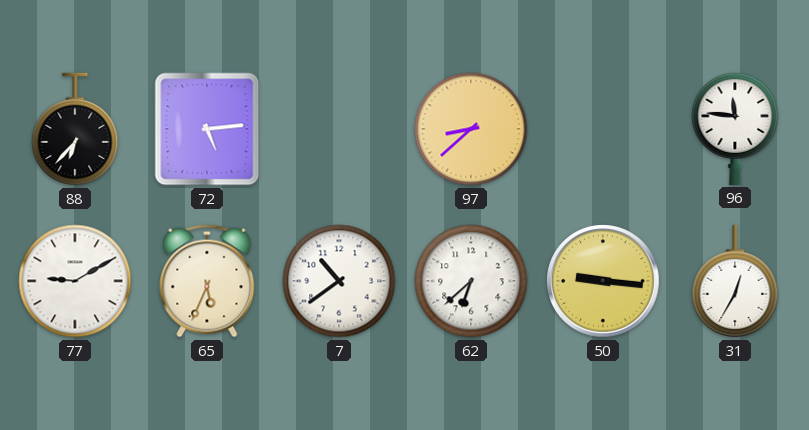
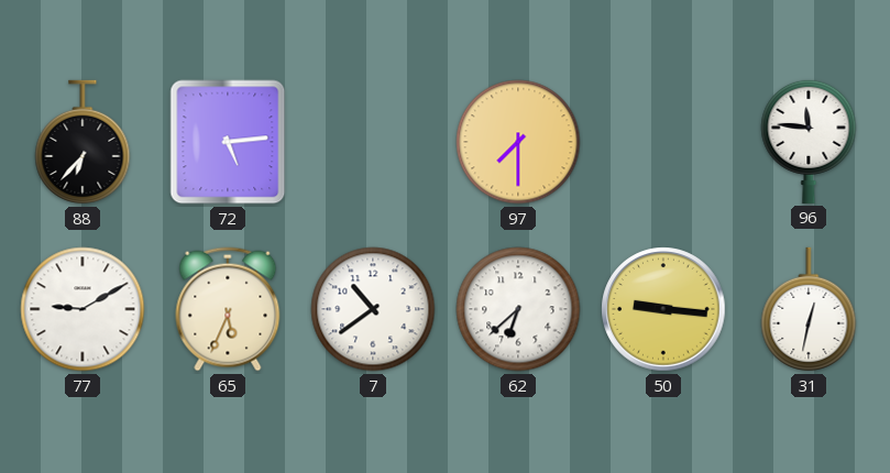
97: 8:38 -> 7:30 (518, 142)
31: 12:35 -> 12:32 (809, 309)
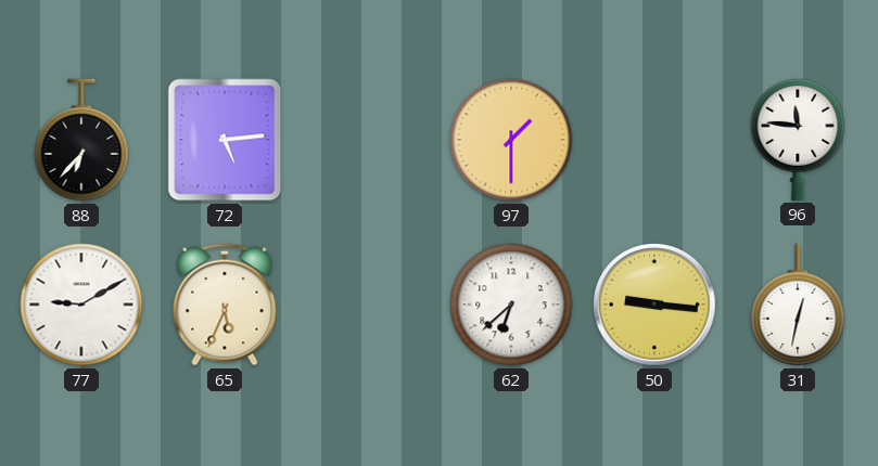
97: 7:30 -> 1:30 (511, 140)
7: 10:39 -> none (373, 309)
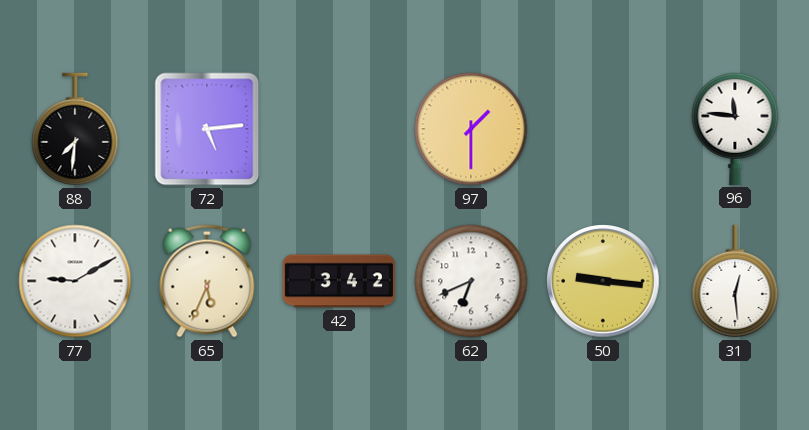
88: 6:37 -> 7:31 (75, 129)
42: none -> 3:42 (339, 281)
62: 6:38 -> 6:41 (471, 281)
31: 12:32 -> 12:29 (735, 281)
